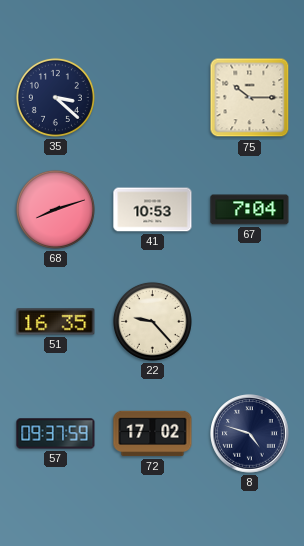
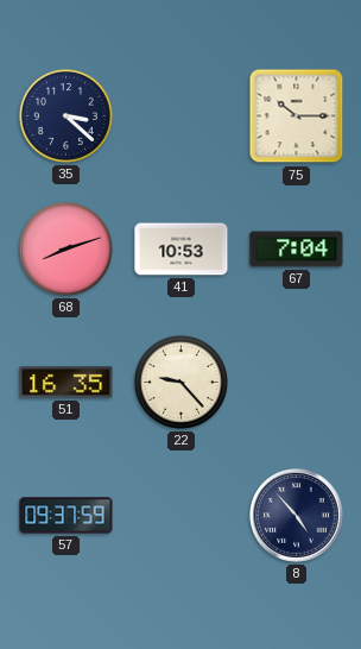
72: 17:02 -> none (153, 434)
8: 4:48 -> 4:53 (297, 516)
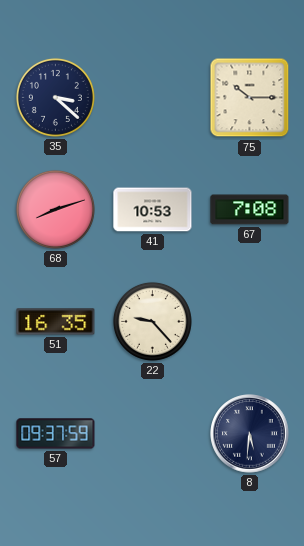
67: 7:04 -> 7:08 (250, 210)
8: 4:53 -> 5:31 (250, 434)
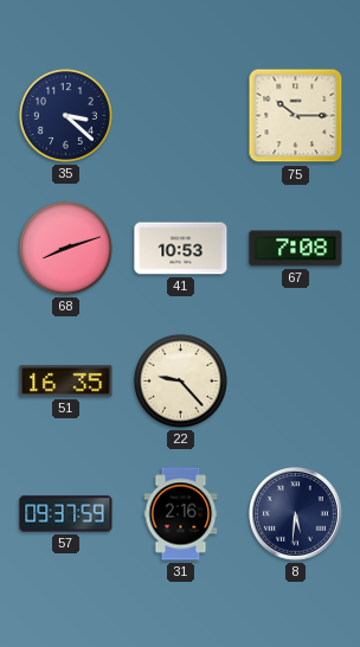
31: none -> 2:16 (181, 514)
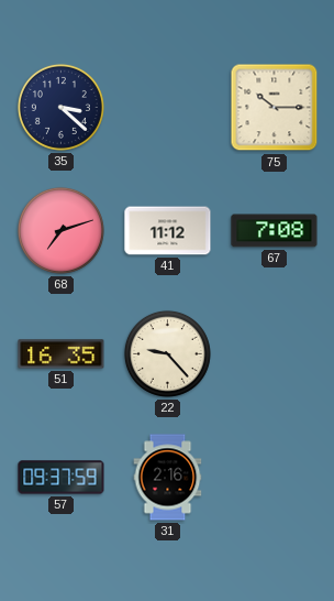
68: 8:12 -> 7:12 (60, 230)
41: 10:53 -> 11:12 (168, 231)
8: 5:31 -> none (296, 514)
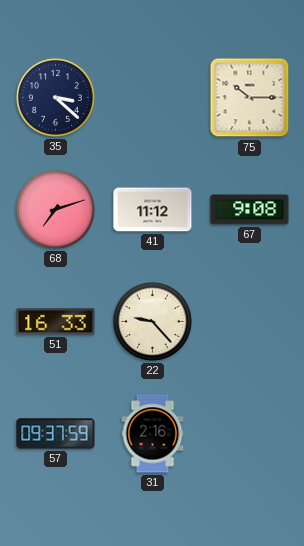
67: 7:08 -> 9:08 (250, 210)
51: 16:35 -> 16:33 (56, 322)
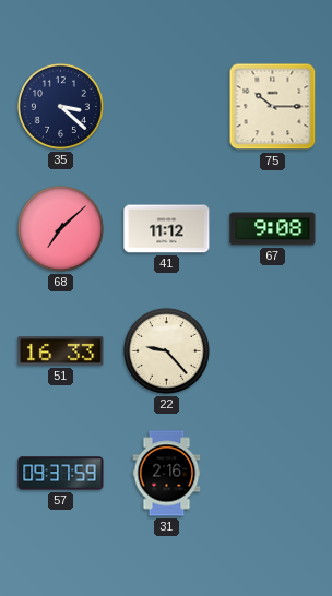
68: 7:12 -> 7:08 (60, 228)
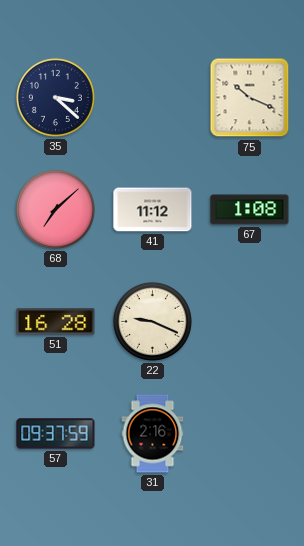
75: 10:15 -> 10:19 (250, 98)
67: 9:08 -> 1:08 (250, 210)
51: 16:33 -> 16:28 (56, 322)
22: 9:23 -> 9:19 (152, 321)
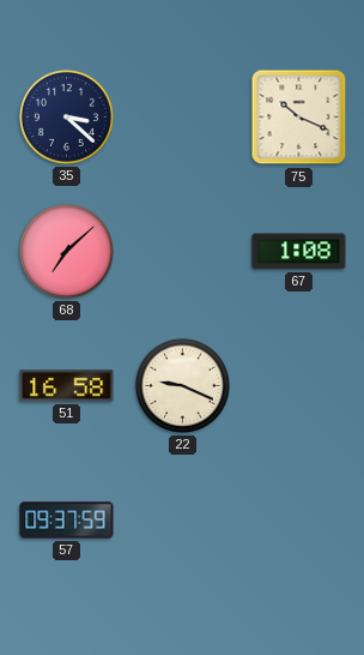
41: 11:12 -> none (153, 210)
51: 16:28 -> 16:58 (67, 386)
31: 2:16 -> none (153, 434)
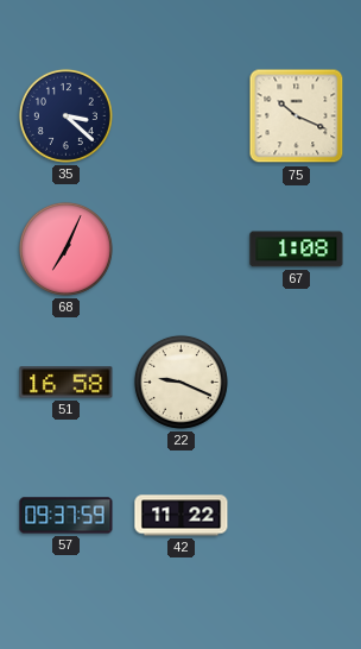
68: 7:08 -> 7:04 (65, 248)
42: none -> 11:22 (182, 516)
